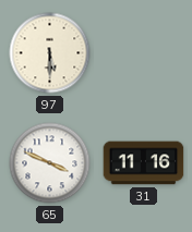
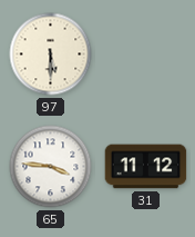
65: 3:49 -> 3:46 (51, 167)
31: 11:16 -> 11:12 (146, 167)
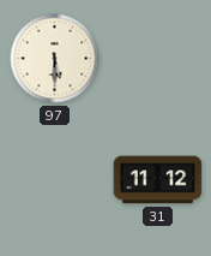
65: 3:46 -> none (51, 167)
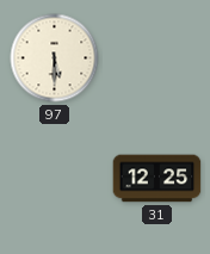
31: 11:12 -> 12:25 (157, 179)
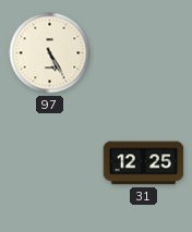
97: 5:30 -> 5:25 (50, 53)
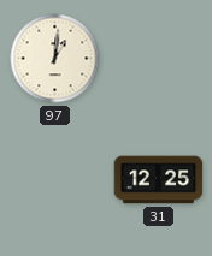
97: 5:25 -> 1:01 (55, 59)
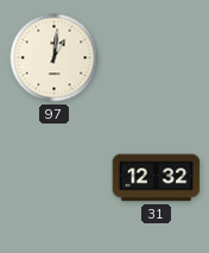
31: 12:25 -> 12:32 (157, 178)
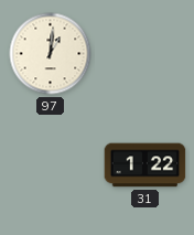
31: 12:32 -> 1:22 (145, 165)
